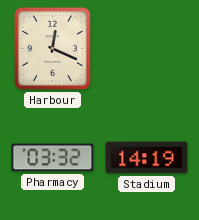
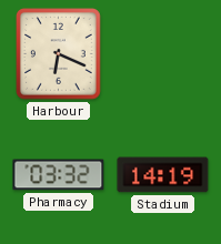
Harbour: 12:19 -> 6:19 (59, 54)
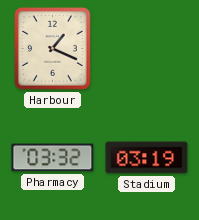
Harbour: 6:19 -> 1:19 (53, 49)
Stadium: 14:19 -> 03:19 (147, 158)
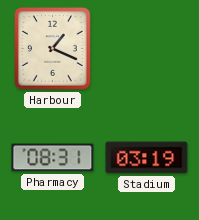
Pharmacy: 03:32 -> 08:31 (53, 158)
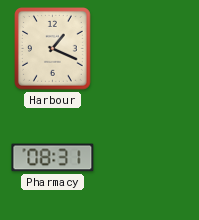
Stadium: 03:19 -> none (147, 158)
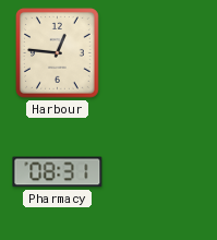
Harbour: 1:19 -> 12:46 (58, 53)
